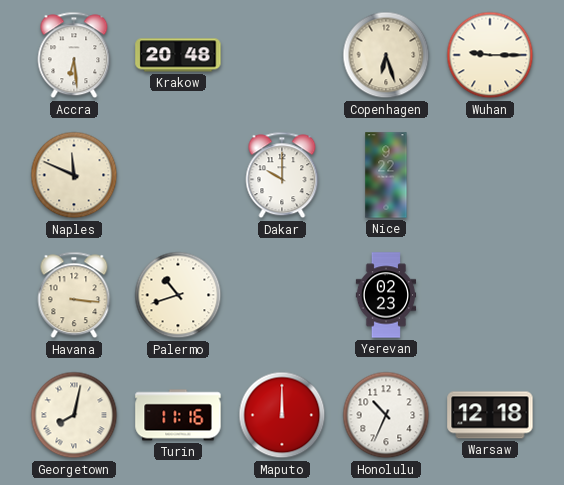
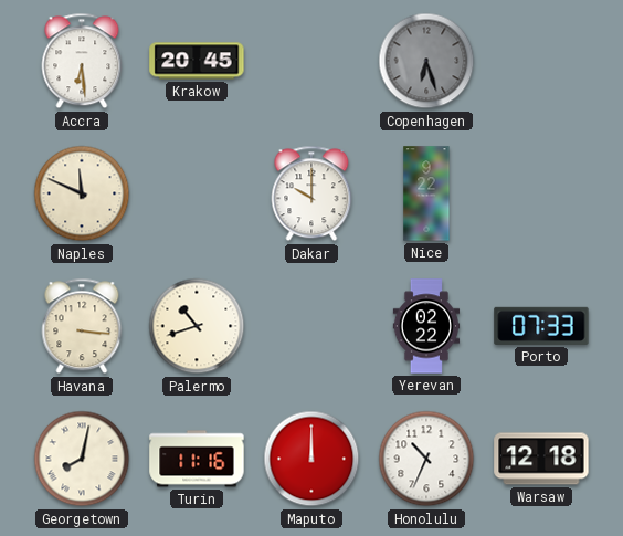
Krakow: 20:48 -> 20:45 (197, 61)
Copenhagen dial: cream -> grey (426, 61)
Wuhan: 9:15 -> none (490, 55)
Yerevan: 02:23 -> 02:22 (426, 326)
Porto: none -> 07:33 (541, 326)
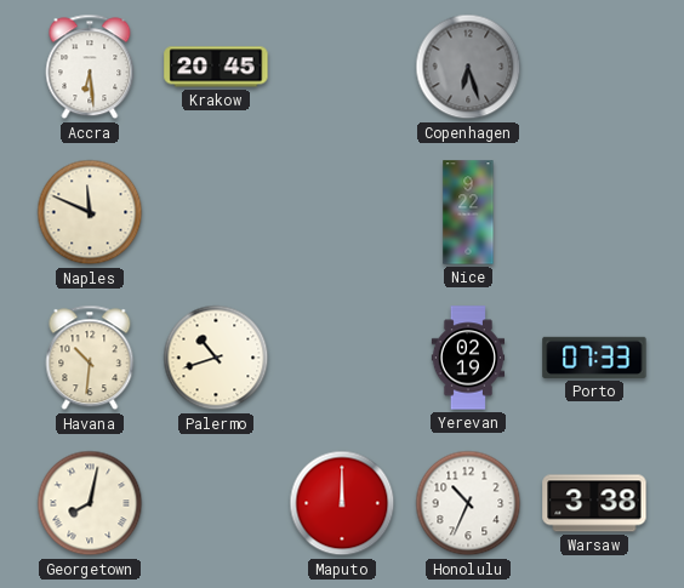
Dakar: 10:00 -> none (311, 193)
Havana: 3:16 -> 10:31 (90, 358)
Yerevan: 02:22 -> 02:19 (468, 358)
Turin: 11:16 -> none (197, 459)
Warsaw: 12:18 -> 3:38 (594, 503)
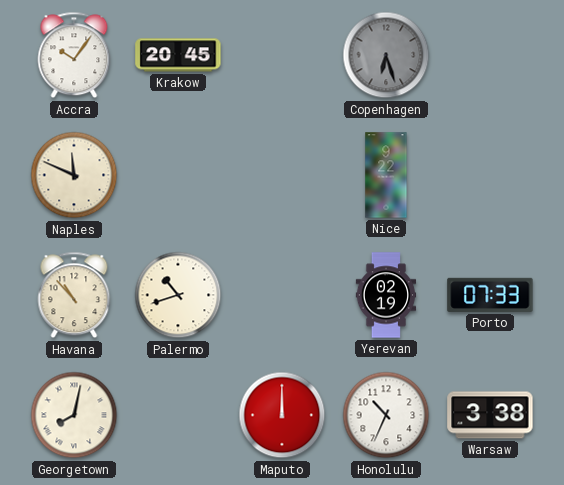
Accra: 6:29 -> 10:06 (74, 55)
Havana: 10:31 -> 10:53 (74, 295)
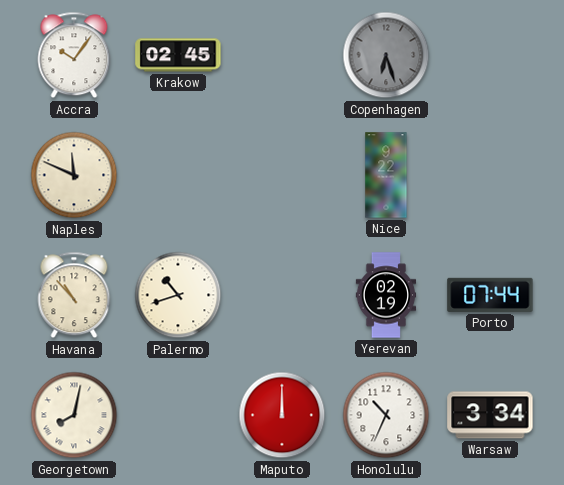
Krakow: 20:45 -> 02:45 (178, 55)
Porto: 07:33 -> 07:44 (490, 295)
Warsaw: 3:38 -> 3:34 (490, 415)
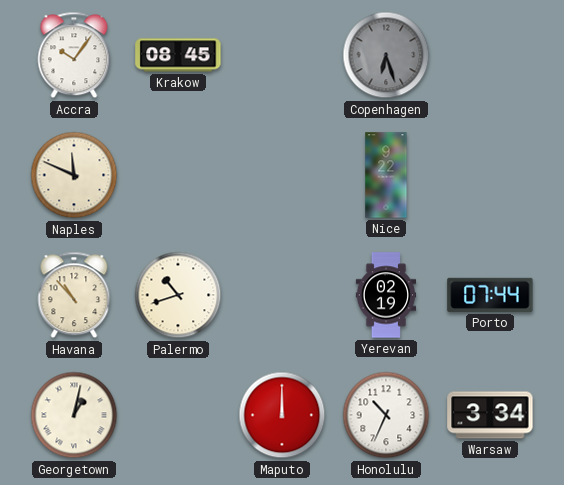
Krakow: 02:45 -> 08:45 (178, 55)
Georgetown: 8:02 -> 1:02 (74, 415)
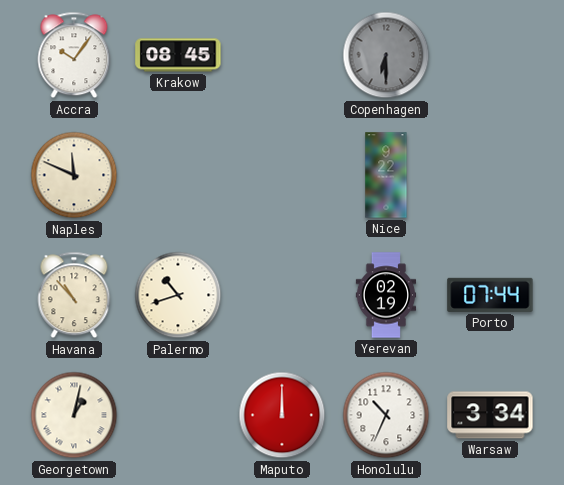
Copenhagen: 6:27 -> 6:30 (386, 55)
